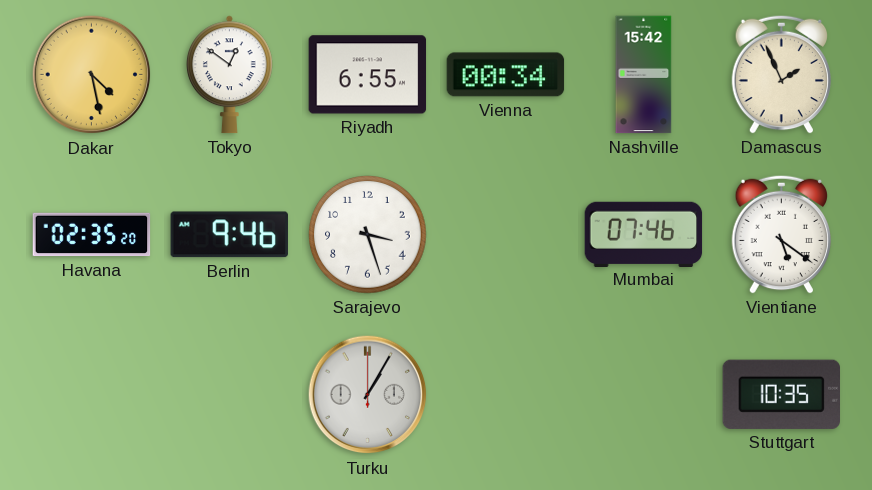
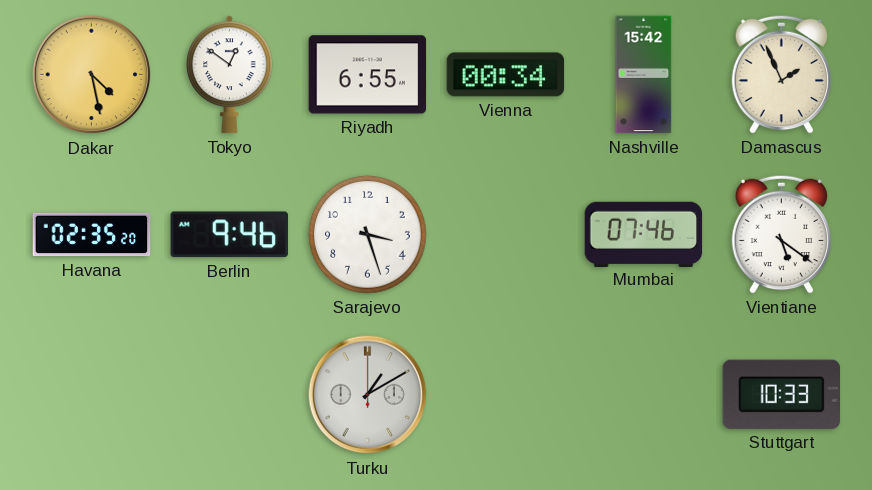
Turku: 1:05 -> 1:10 (368, 395)
Stuttgart: 10:35 -> 10:33 (781, 394)
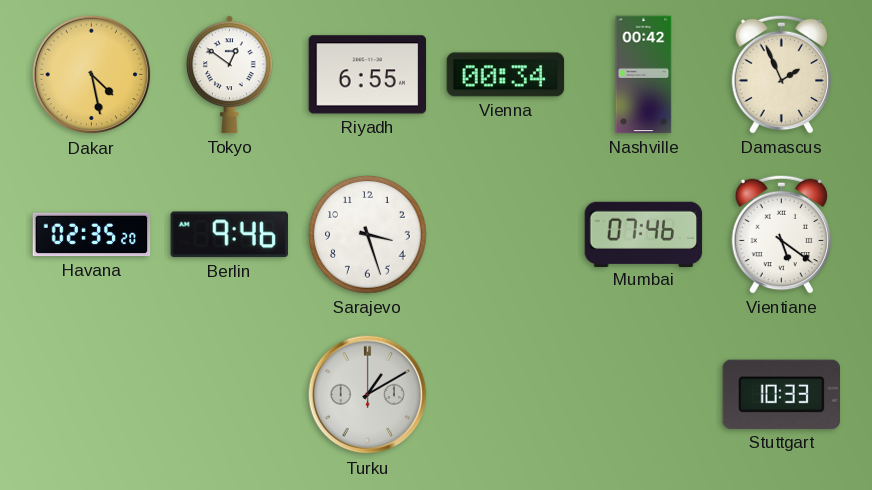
Nashville: 15:42 -> 00:42 (644, 75)
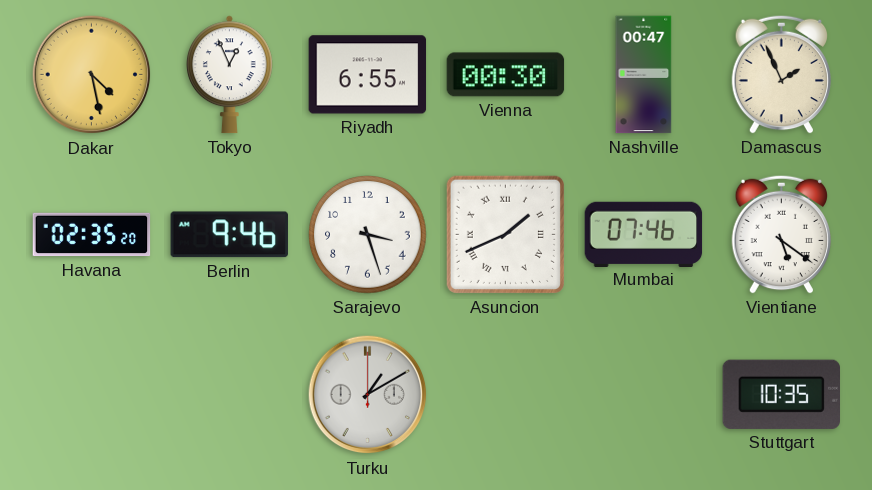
Tokyo: 12:51 -> 12:56 (229, 75)
Vienna: 00:34 -> 00:30 (506, 75)
Nashville: 00:42 -> 00:47 (644, 75)
Asuncion: none -> 1:41 (505, 234)
Stuttgart: 10:33 -> 10:35 (781, 394)
